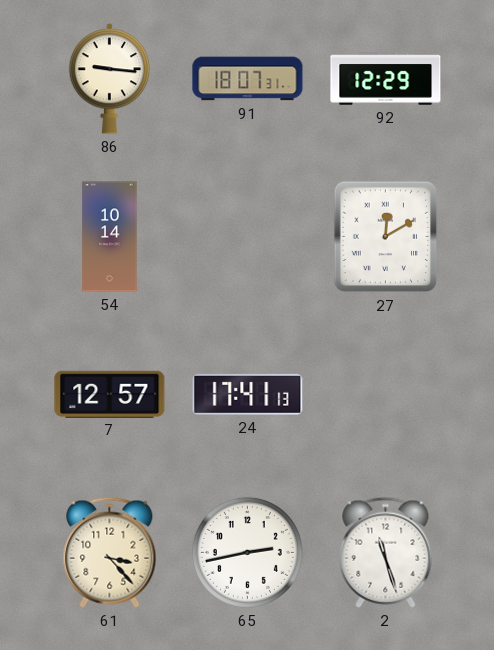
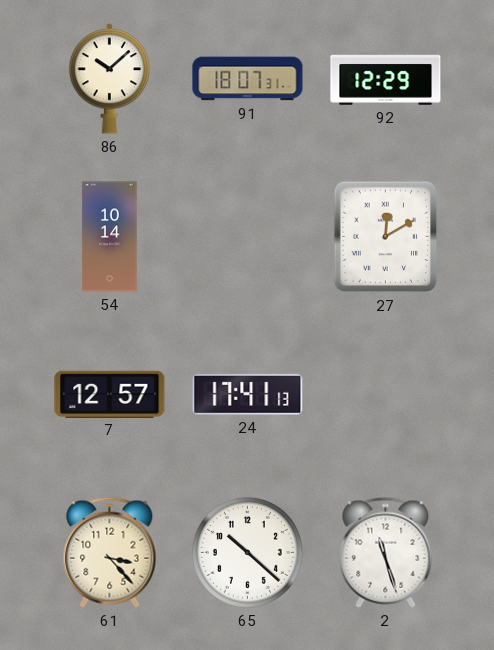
86: 9:16 -> 10:08 (110, 79)
65: 2:43 -> 10:22 (247, 552)
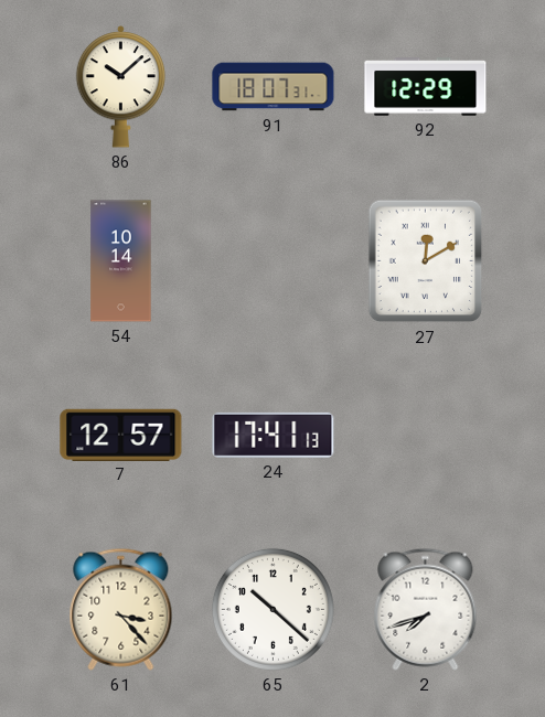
2: 11:27 -> 7:42 (426, 609)
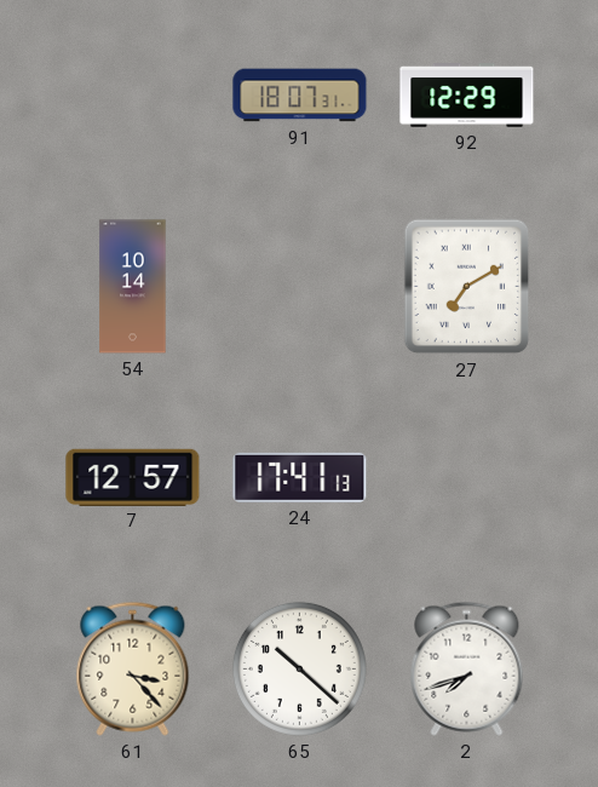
86: 10:08 -> none (121, 87)
27: 12:10 -> 7:10 (467, 287)
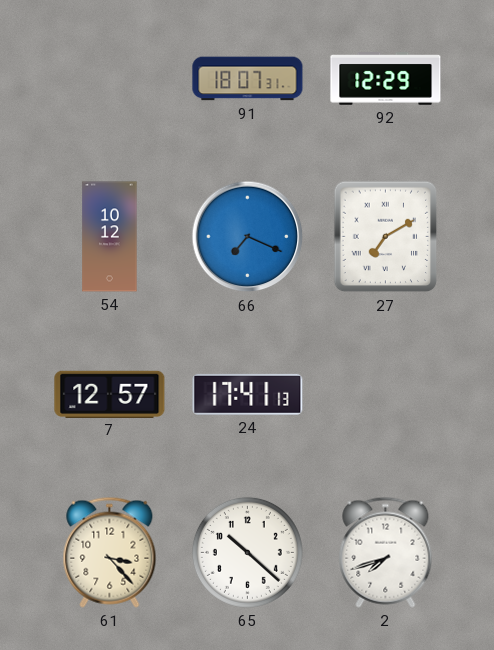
54: 10:14 -> 10:12 (110, 237)
66: none -> 7:19 (248, 237)
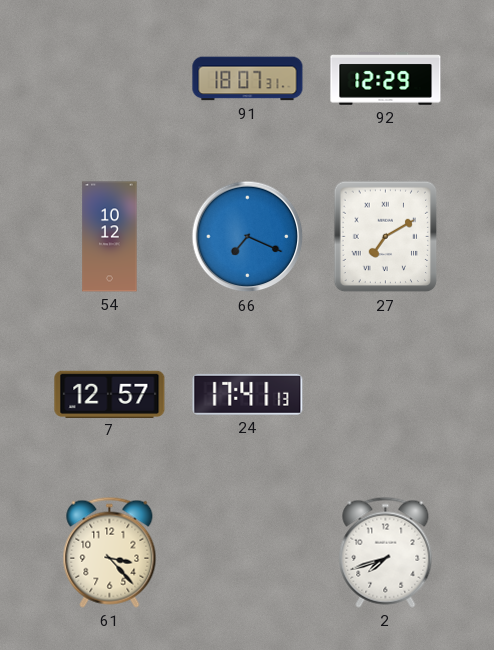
65: 10:22 -> none (247, 552)
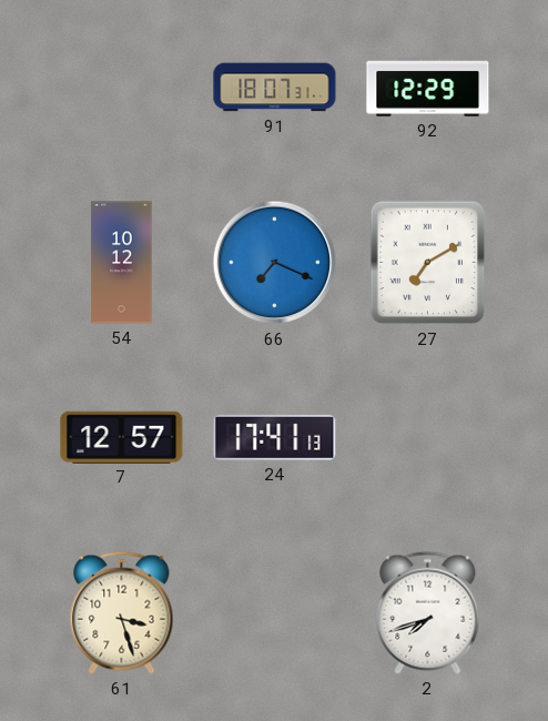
61: 3:23 -> 3:27 (122, 612)
